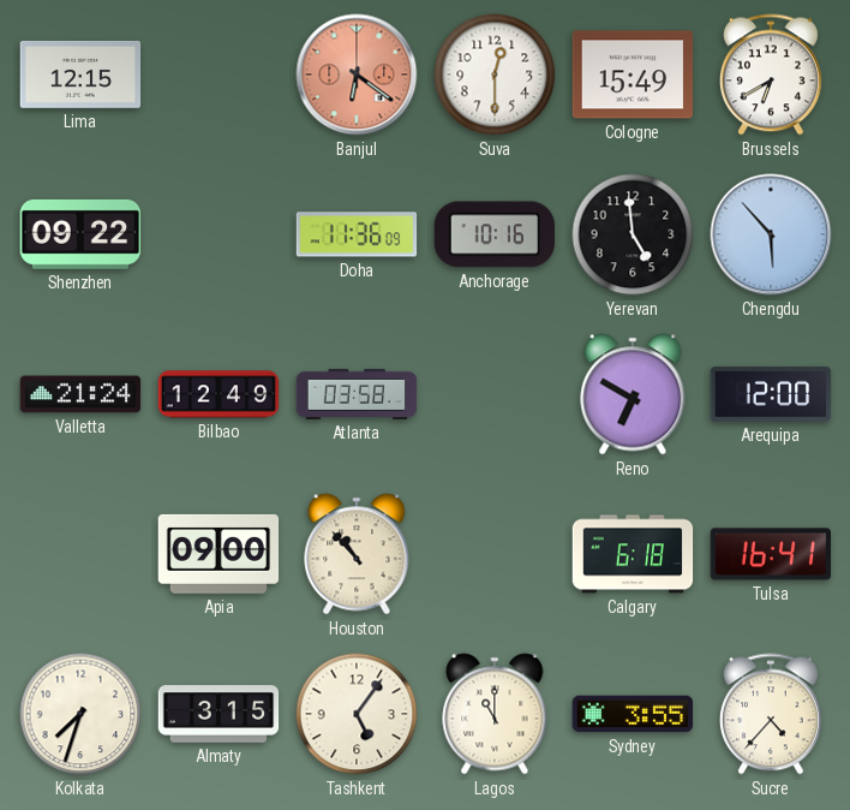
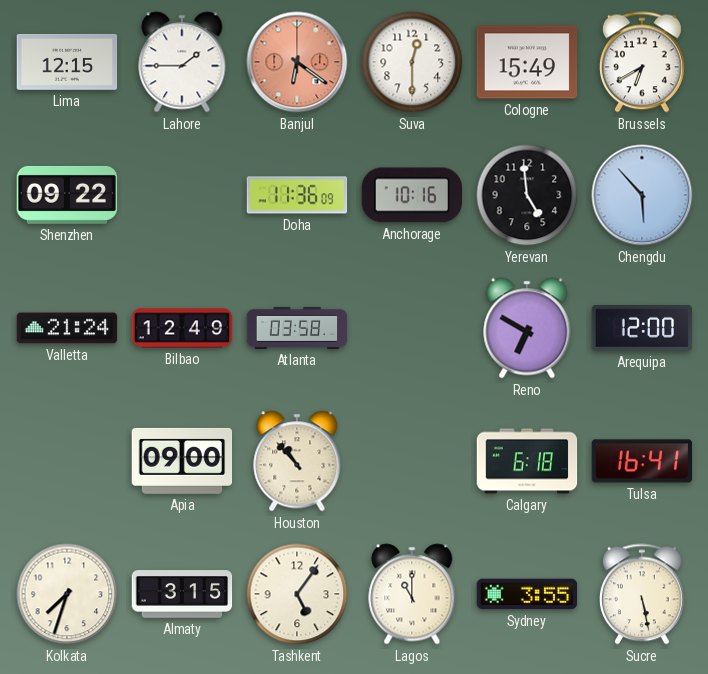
Lahore: none -> 1:45 (182, 62)
Sucre: 4:37 -> 5:28 (642, 594)
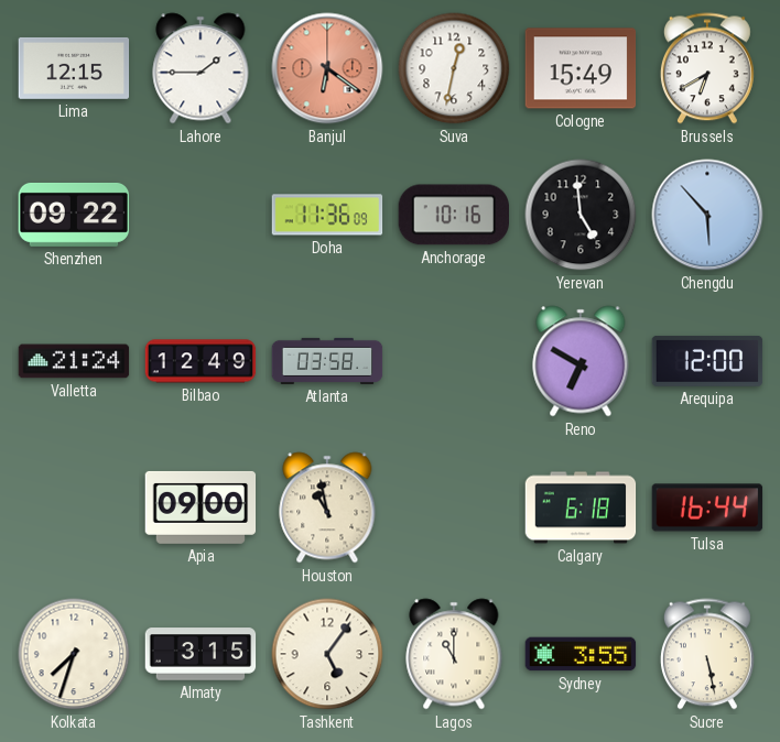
Suva: 12:30 -> 12:32 (454, 68)
Houston: 10:53 -> 10:58 (327, 508)
Tulsa: 16:41 -> 16:44 (707, 508)
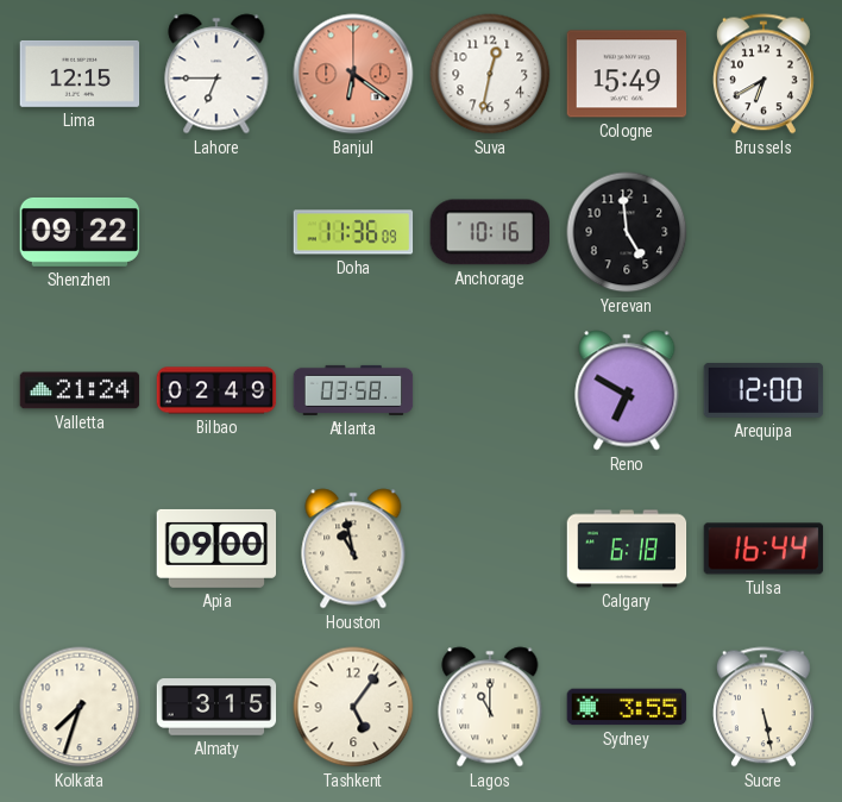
Lahore: 1:45 -> 6:45 (216, 74)
Chengdu: 5:53 -> none (707, 215)
Bilbao: 12:49 -> 02:49 (216, 390)
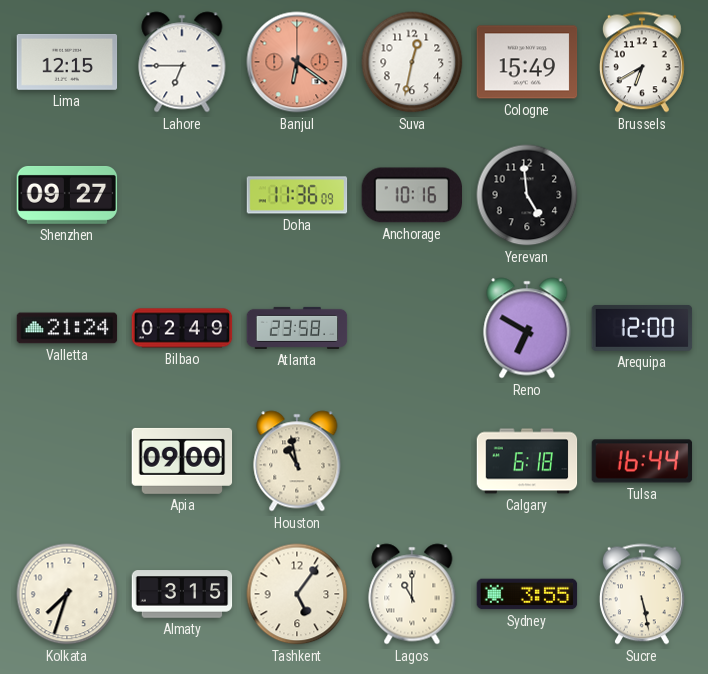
Shenzhen: 09:22 -> 09:27 (67, 195)
Atlanta: 03:58 -> 23:58 (297, 328)
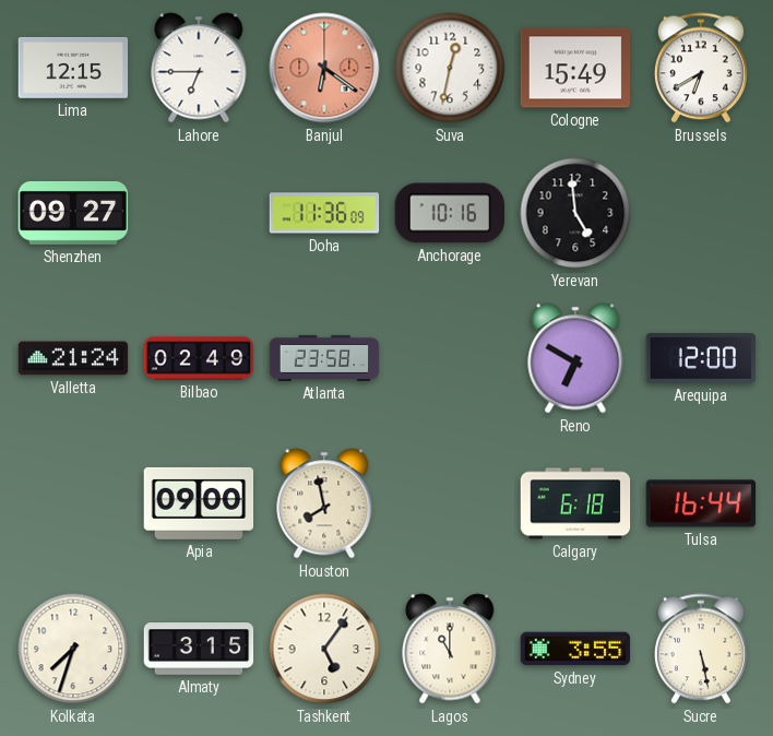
Houston: 10:58 -> 7:58 (324, 503)
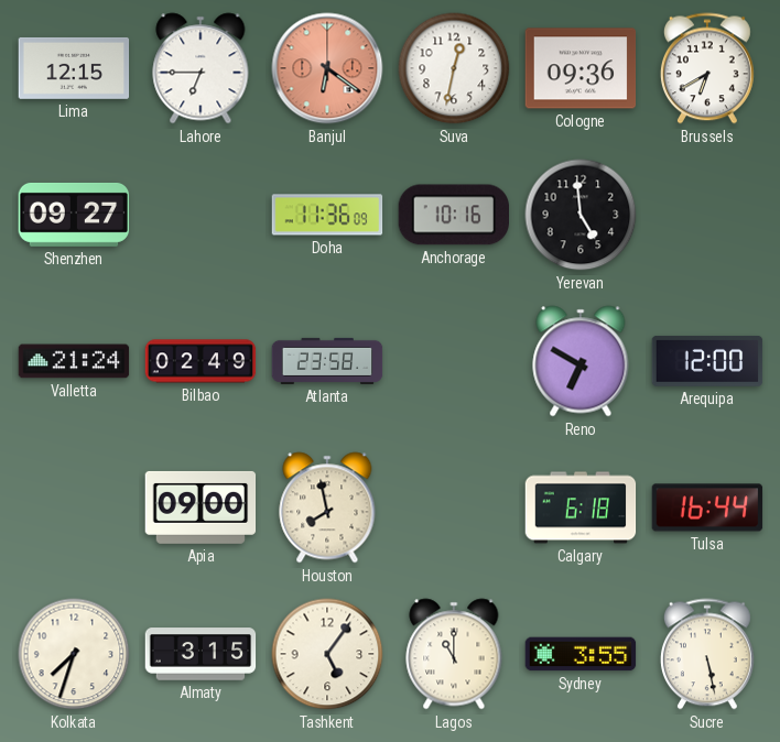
Cologne: 15:49 -> 09:36 (581, 68)
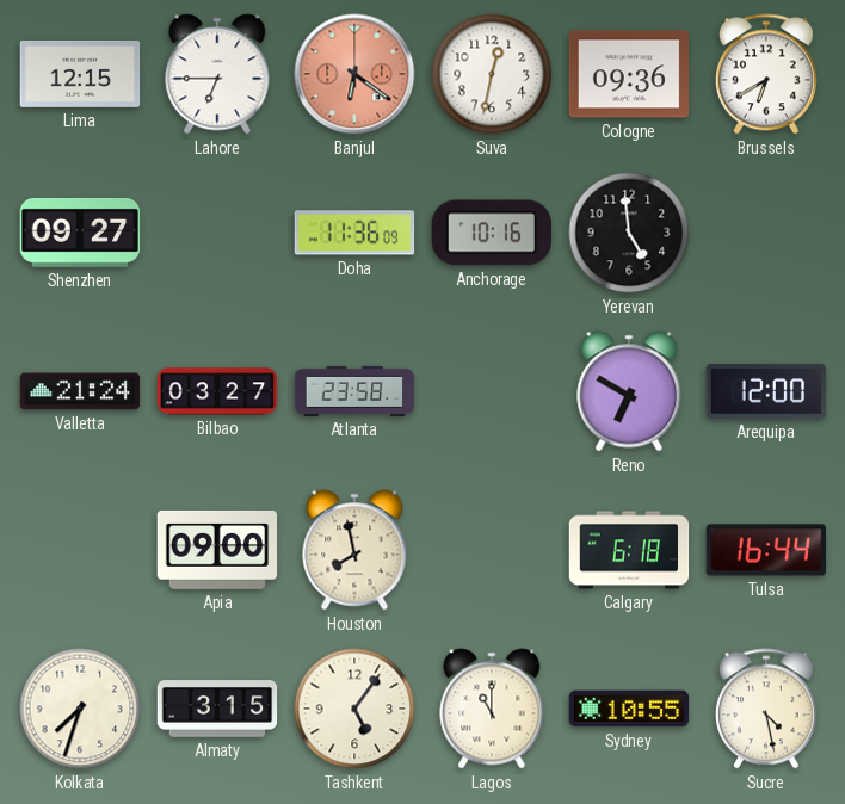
Bilbao: 02:49 -> 03:27 (217, 391)
Sydney: 3:55 -> 10:55 (629, 709)
Sucre: 5:28 -> 4:28 (766, 709)
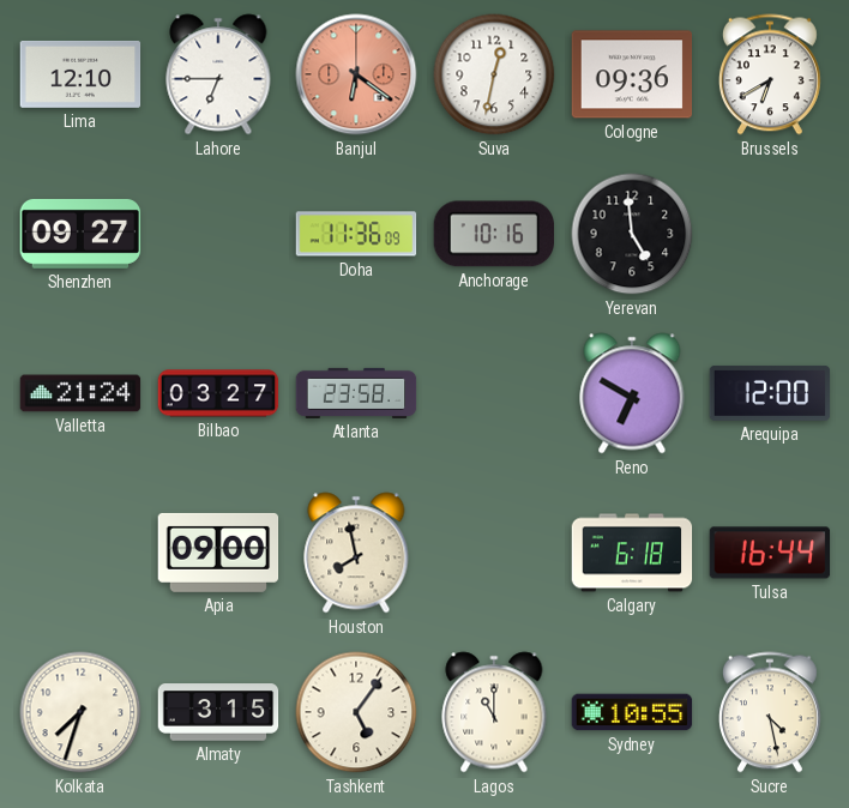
Lima: 12:15 -> 12:10 (80, 74)
